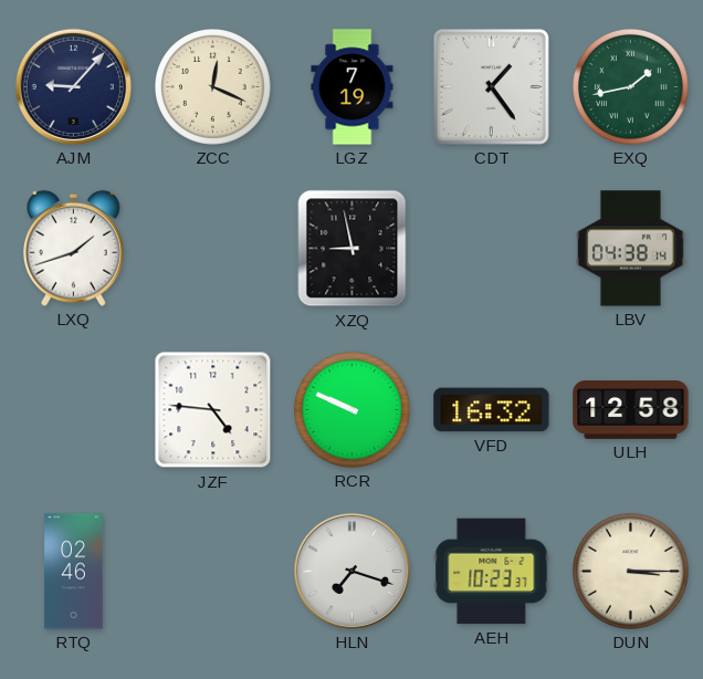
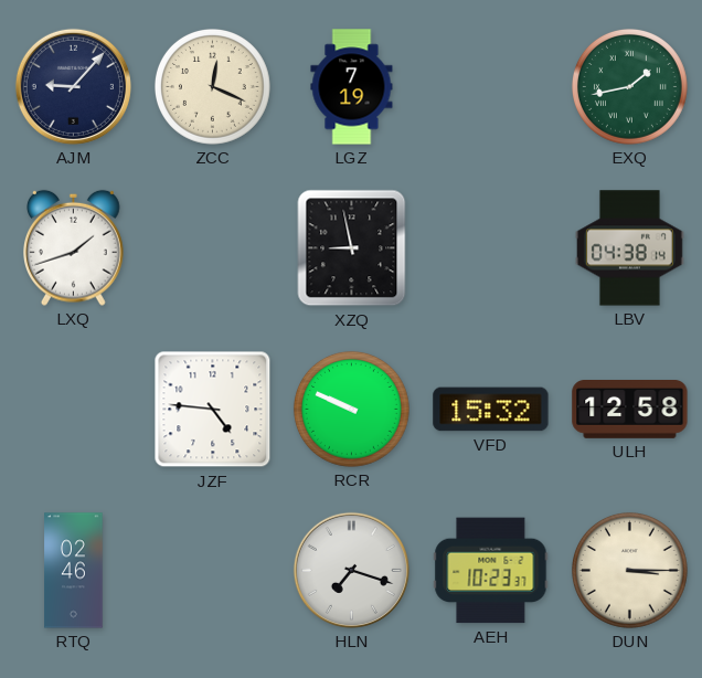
CDT: 1:24 -> none (491, 86)
VFD: 16:32 -> 15:32 (491, 410)
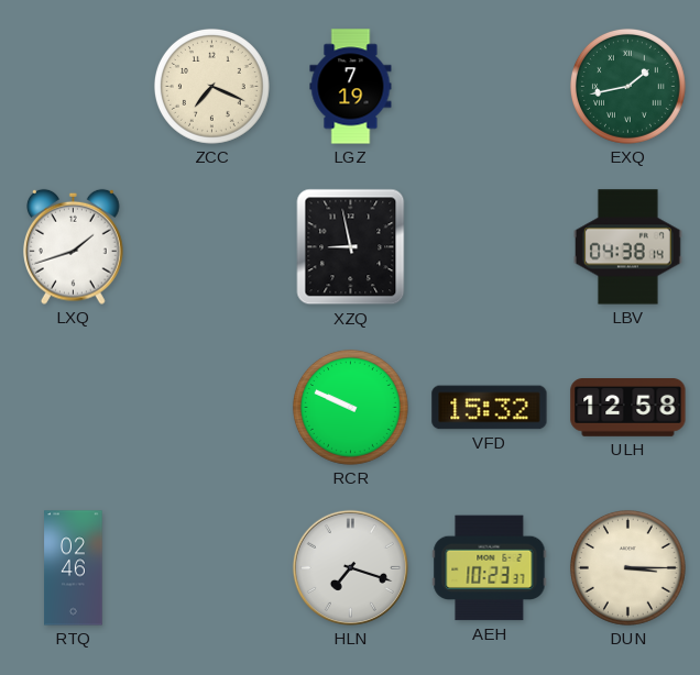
AJM: 9:07 -> none (73, 86)
ZCC: 12:19 -> 7:19 (211, 86)
JZF: 4:46 -> none (213, 410)
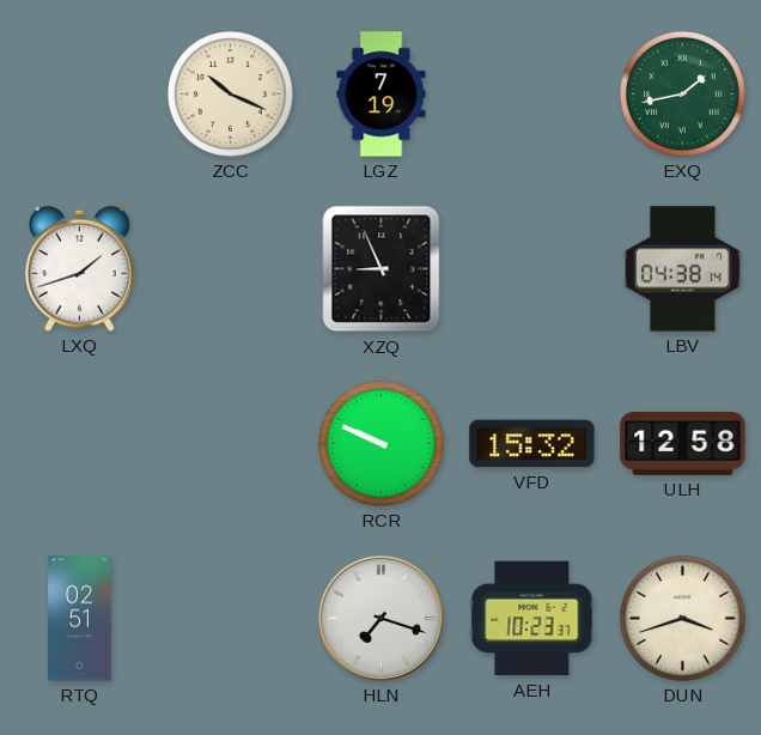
ZCC: 7:19 -> 10:19 (230, 93)
XZQ: 8:58 -> 8:56 (382, 269)
RTQ: 02:46 -> 02:51 (80, 619)
DUN: 3:15 -> 3:42 (682, 618)
